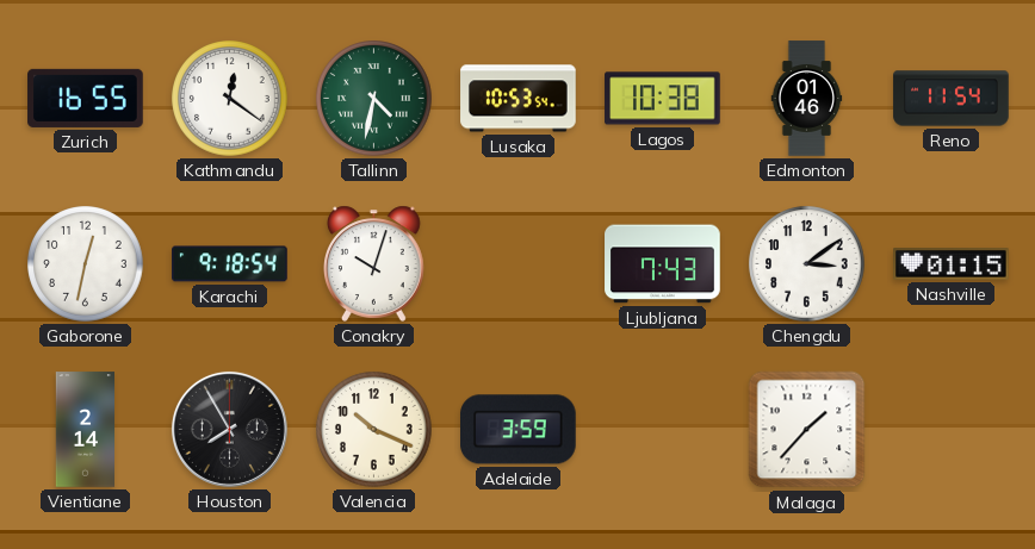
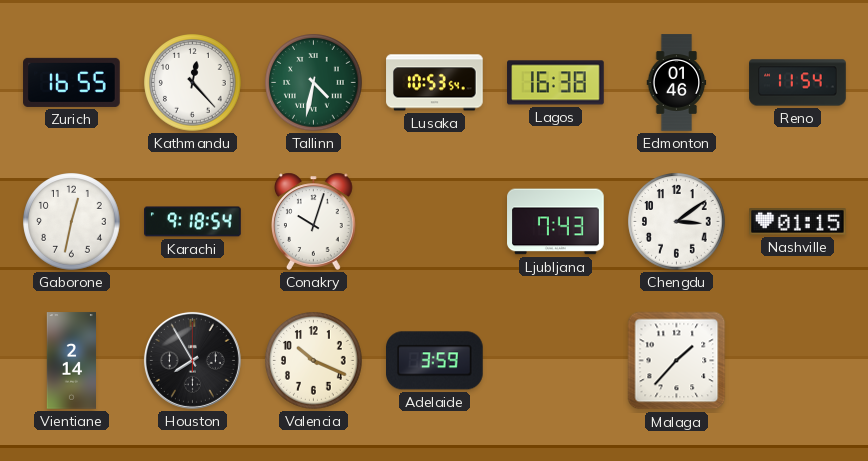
Kathmandu: 12:21 -> 12:23 (193, 83)
Lagos: 10:38 -> 16:38 (556, 83)
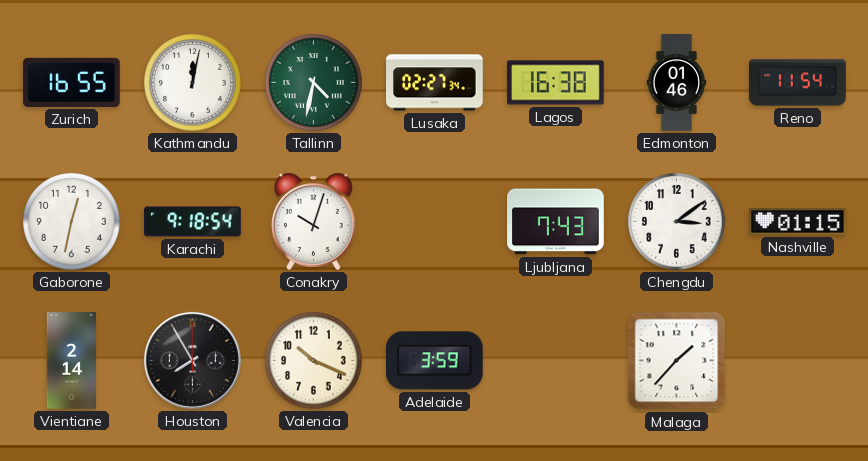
Kathmandu: 12:23 -> 12:02 (193, 83)
Lusaka: 10:53 -> 02:27 (435, 83)
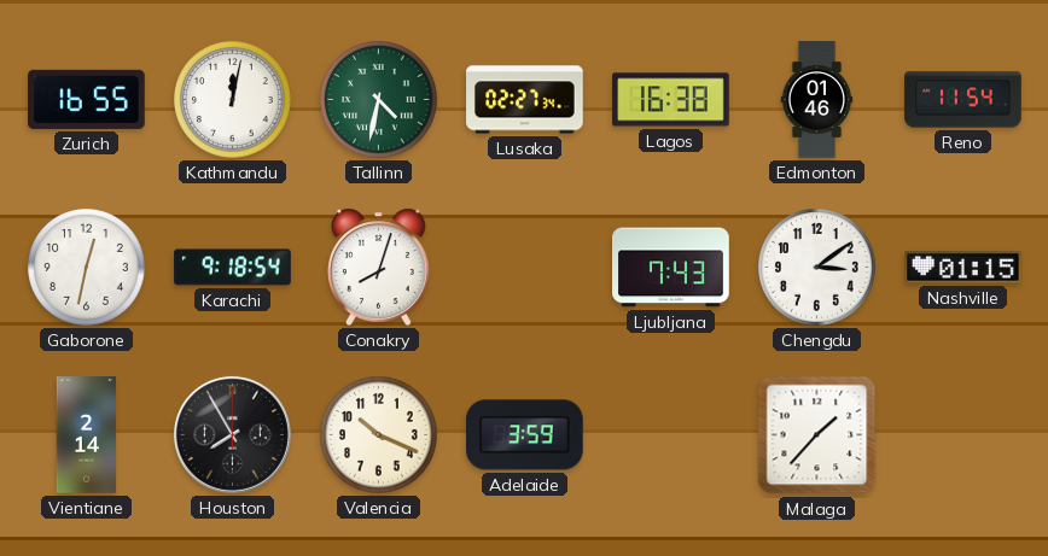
Conakry: 10:03 -> 8:03 (379, 267)
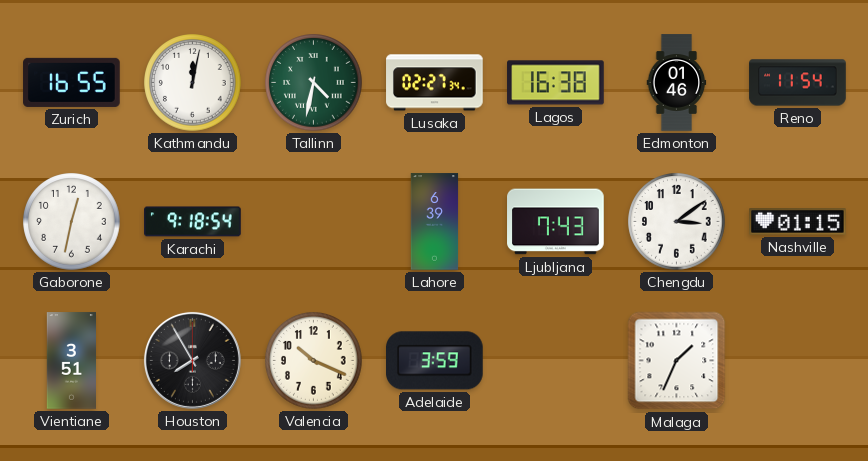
Conakry: 8:03 -> none (379, 267)
Lahore: none -> 6:39 (435, 222)
Vientiane: 2:14 -> 3:51 (71, 361)
Malaga: 1:37 -> 1:34 (677, 361)
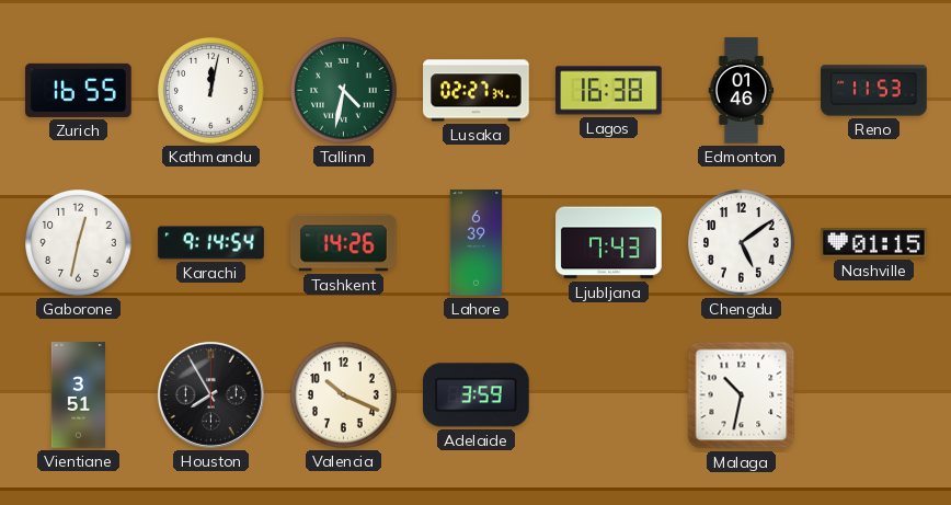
Reno: 11:54 -> 11:53 (874, 91)
Karachi: 9:18 -> 9:14 (211, 243)
Tashkent: none -> 14:26 (344, 243)
Chengdu: 3:09 -> 5:09 (742, 243)
Malaga: 1:34 -> 10:32 (742, 395)
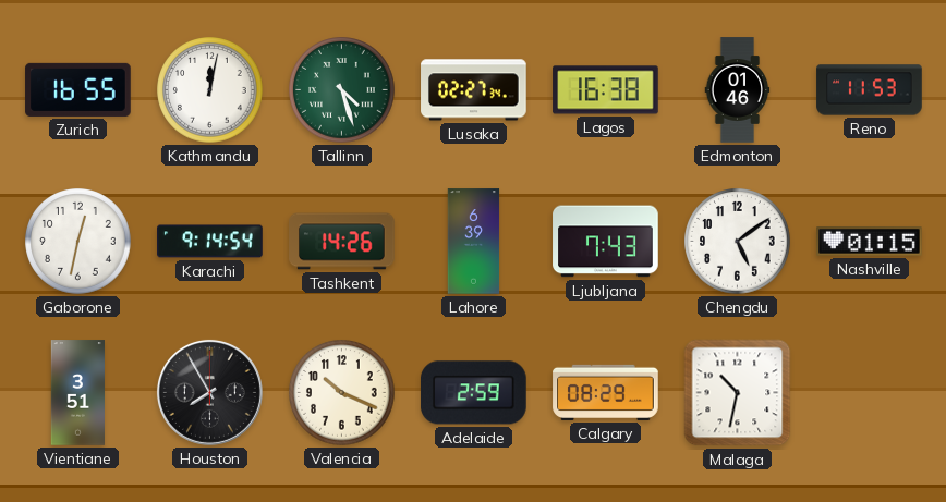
Tallinn: 4:32 -> 4:27 (342, 90)
Adelaide: 3:59 -> 2:59 (474, 393)
Calgary: none -> 08:29 (606, 392)
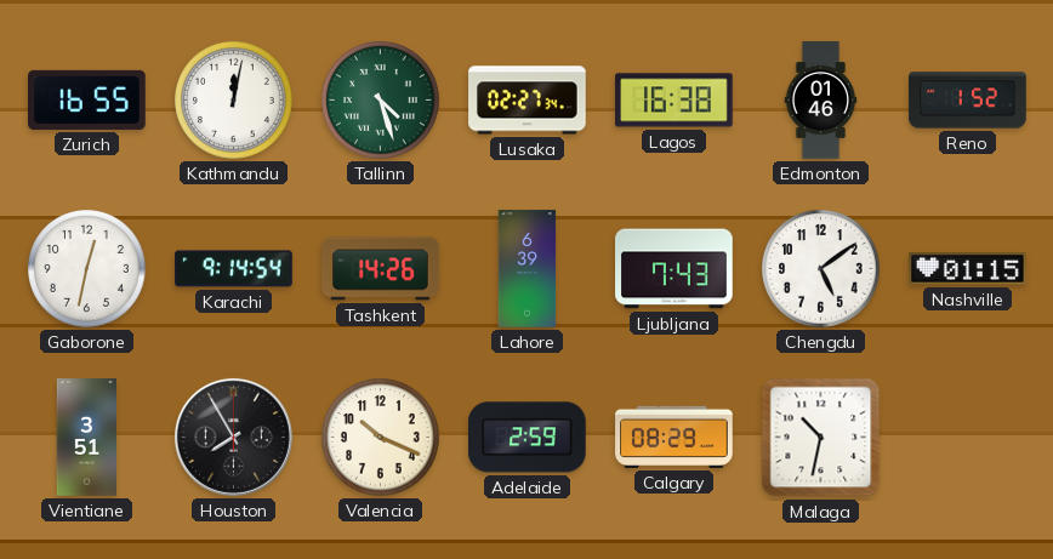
Reno: 11:53 -> 1:52 (968, 101)
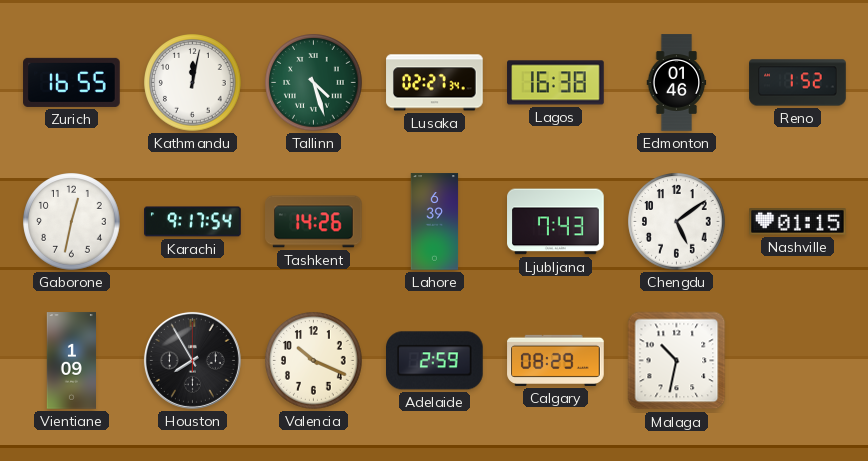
Karachi: 9:14 -> 9:17 (193, 222)
Vientiane: 3:51 -> 1:09 (71, 361)
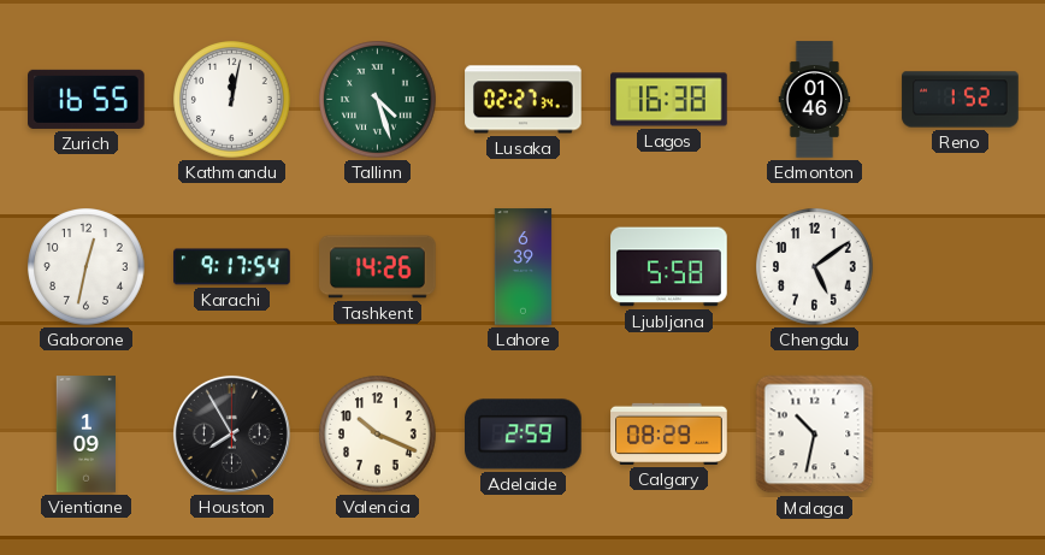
Ljubljana: 7:43 -> 5:58 (669, 267)
Nashville: 01:15 -> none (798, 222)
